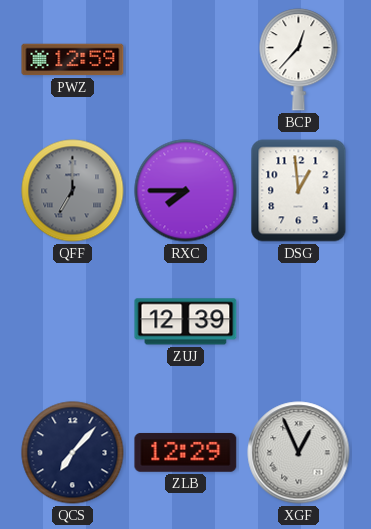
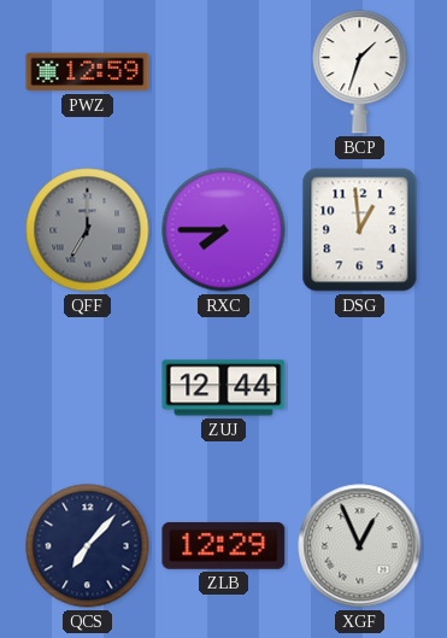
BCP: 12:37 -> 1:33 (360, 72)
ZUJ: 12:39 -> 12:44 (224, 388)
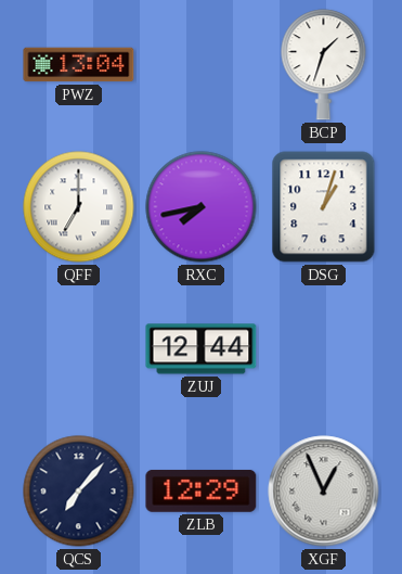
PWZ: 12:59 -> 13:04 (79, 65)
QFF dial: grey -> white (79, 207)
RXC: 7:45 -> 7:43 (202, 207)
DSG: 12:59 -> 1:03 (324, 207)
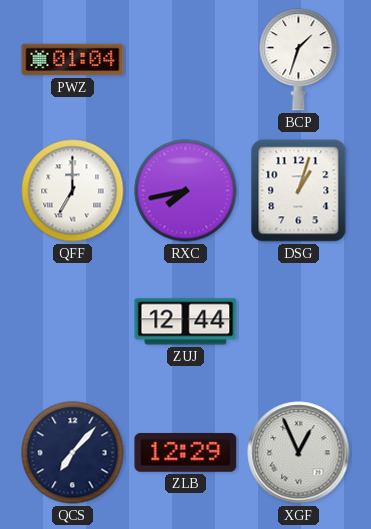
PWZ: 13:04 -> 01:04 (73, 60)
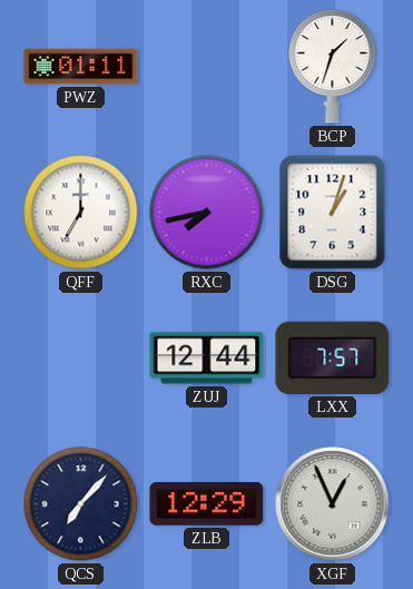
PWZ: 01:04 -> 01:11 (81, 67)
LXX: none -> 7:57 (333, 357)
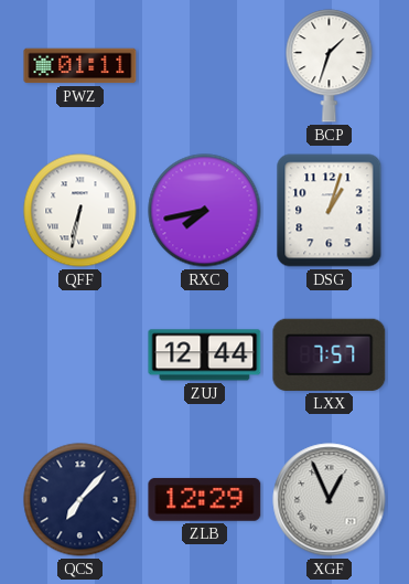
QFF: 7:00 -> 6:32 (80, 211)
